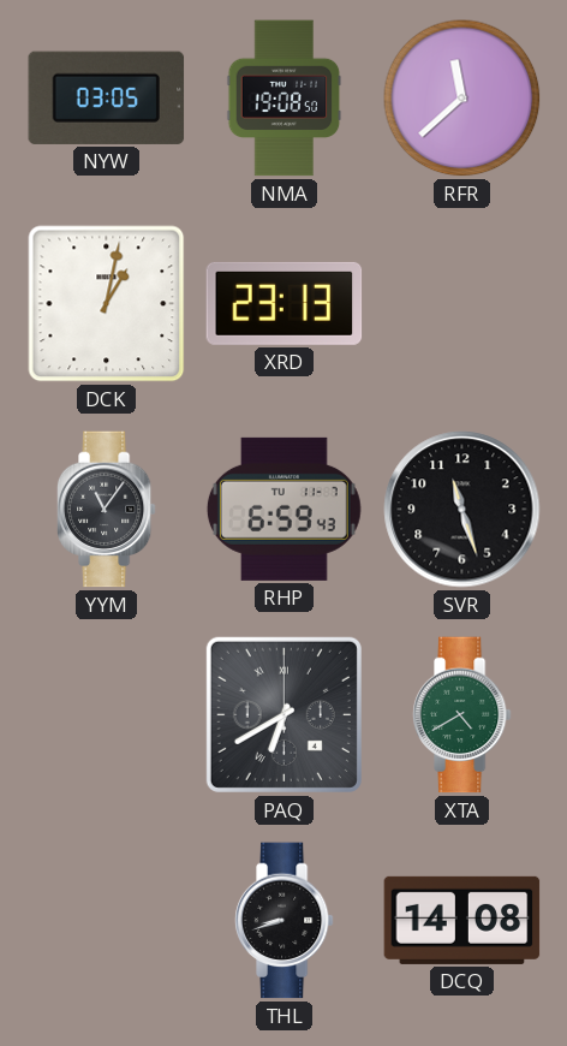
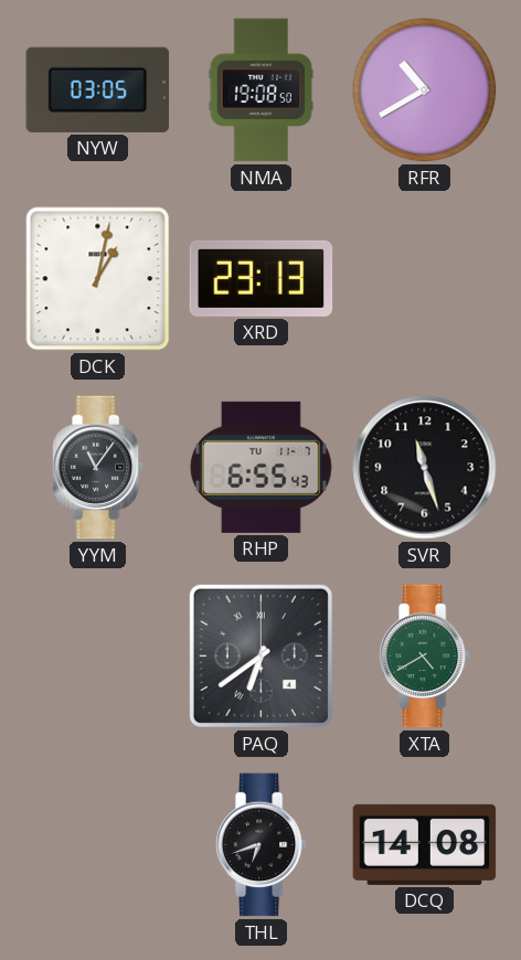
RFR: 11:38 -> 10:40 (425, 90)
RHP: 6:59 -> 6:55 (260, 467)
PAQ: 6:40 -> 6:39 (260, 655)
THL: 8:42 -> 6:42 (260, 845)
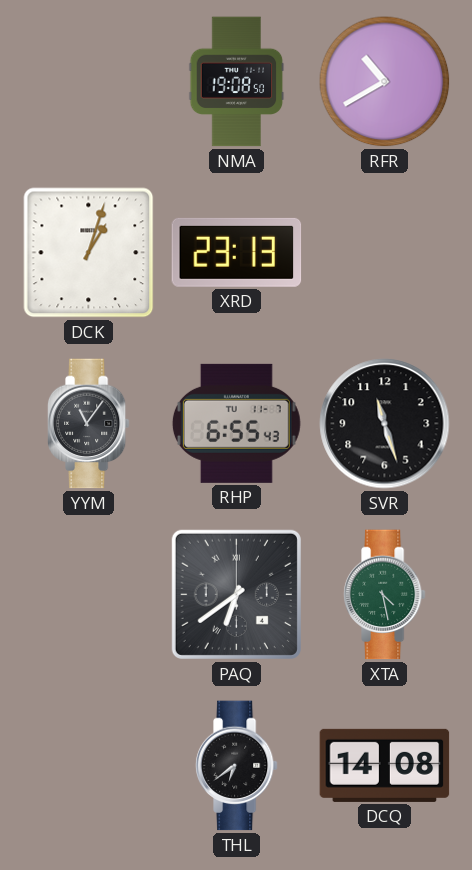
NYW: 03:05 -> none (98, 89)
DCK: 1:02 -> 1:03 (89, 253)
XTA: 4:40 -> 4:28 (384, 595)
THL: 6:42 -> 6:39 (236, 766)
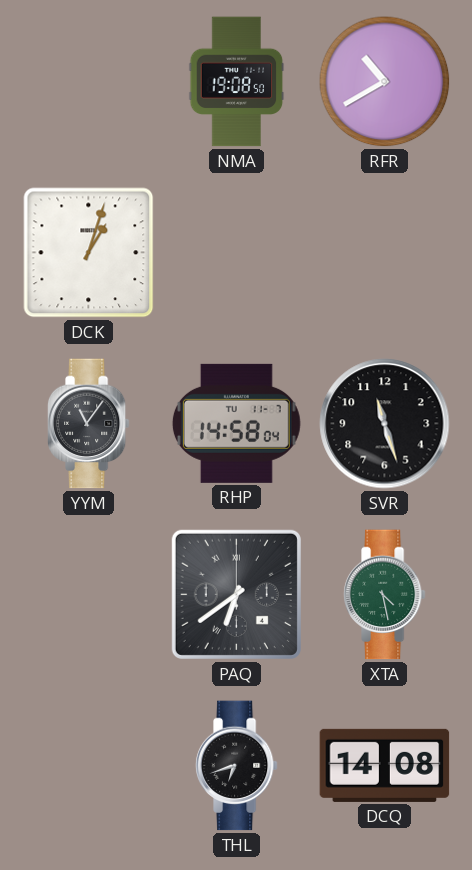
XRD: 23:13 -> none (237, 252)
RHP: 6:55 -> 14:58 (236, 423)
THL: 6:39 -> 6:42 (236, 766)
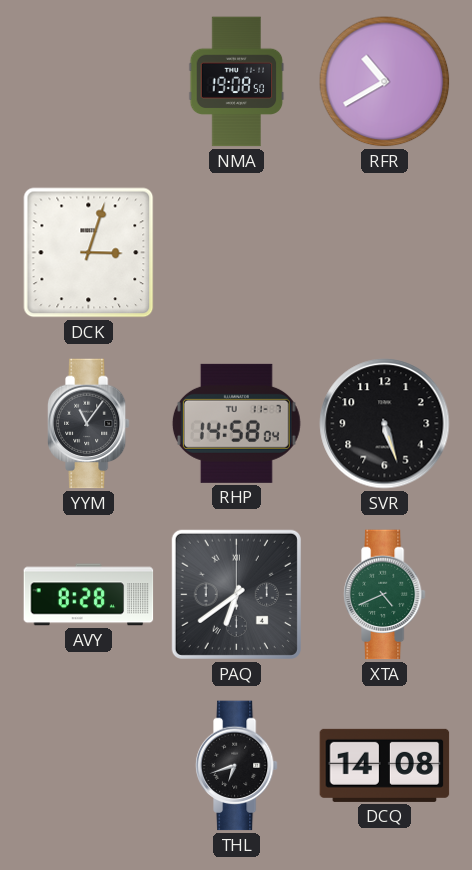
DCK: 1:03 -> 3:03 (89, 253)
SVR: 11:27 -> 5:27 (385, 424)
AVY: none -> 8:28 (89, 595)
XTA: 4:28 -> 4:41 (384, 595)
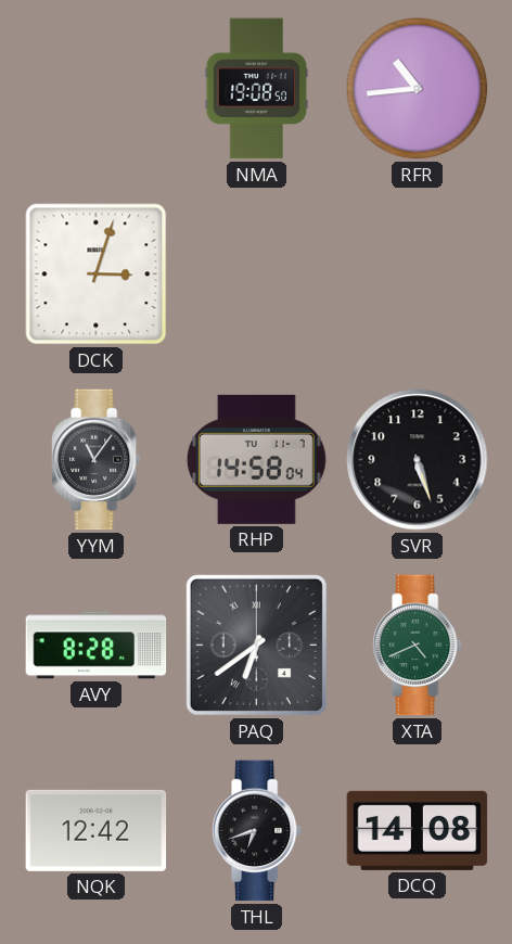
RFR: 10:40 -> 10:44 (418, 89)
NQK: none -> 12:42 (97, 830)
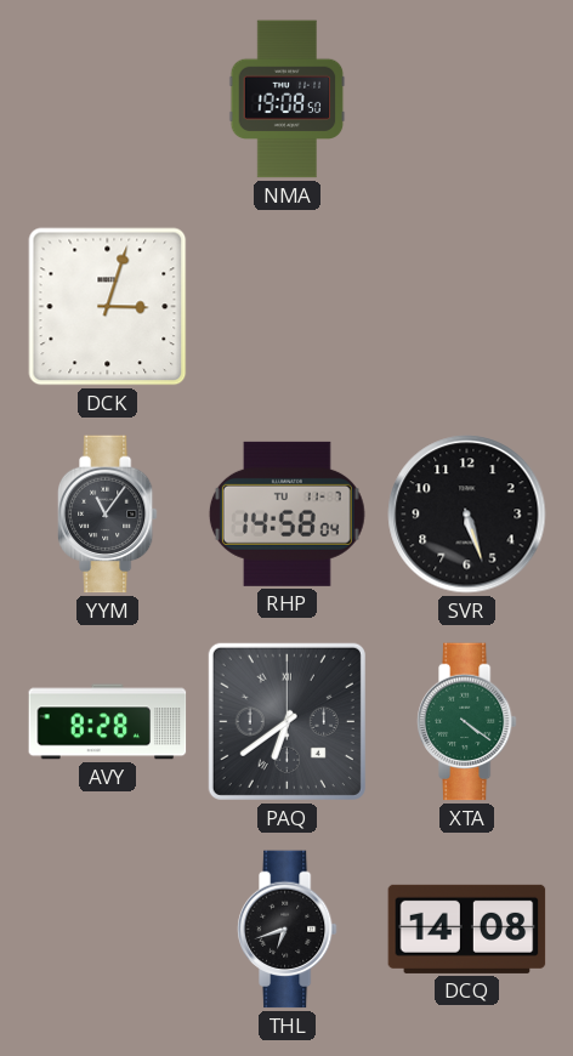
RFR: 10:44 -> none (418, 89)
XTA: 4:41 -> 4:21 (466, 722)
NQK: 12:42 -> none (97, 830)
